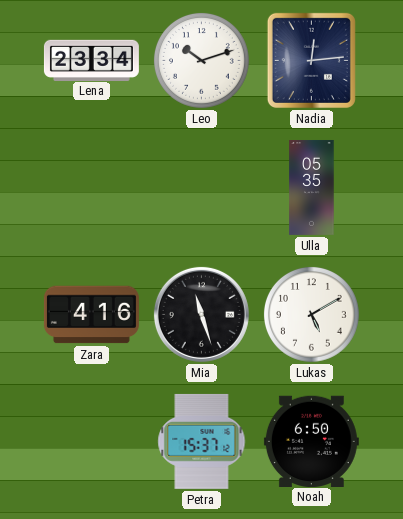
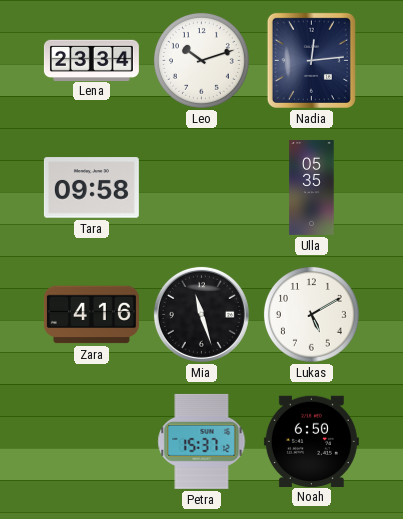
Tara: none -> 09:58 (91, 188)
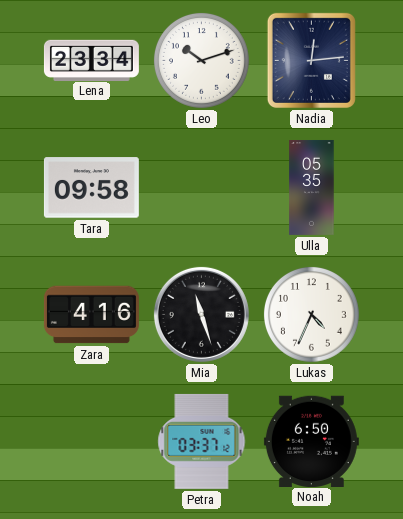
Lukas: 5:10 -> 4:34 (311, 314)
Petra: 15:37 -> 03:37 (202, 441)
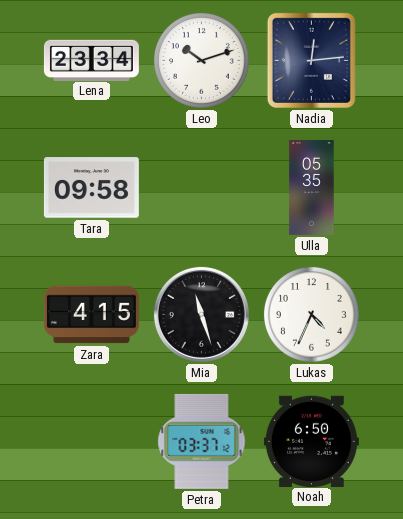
Zara: 4:16 -> 4:15 (91, 315)
